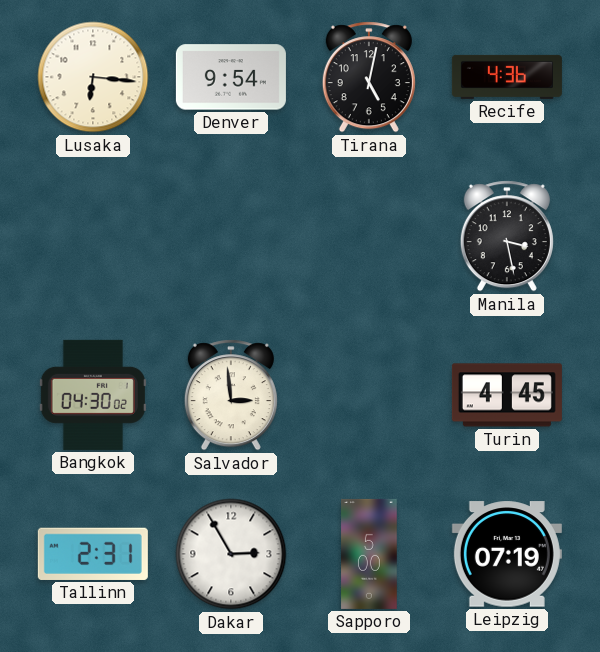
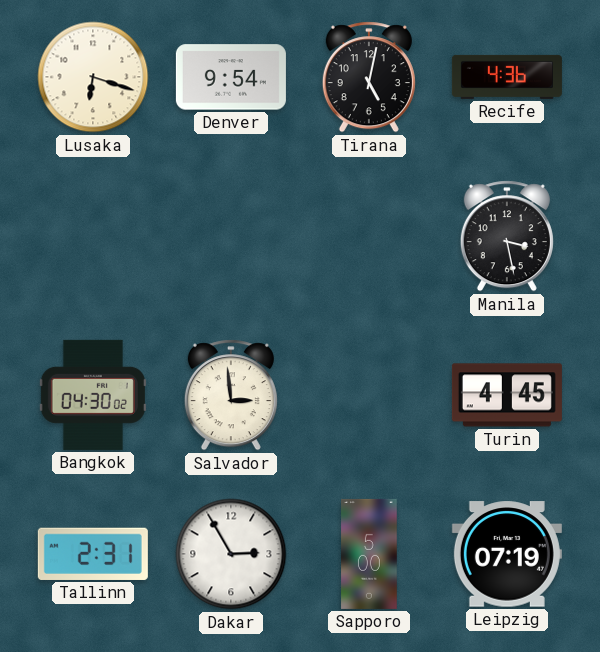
Lusaka: 6:16 -> 6:18 (93, 77)
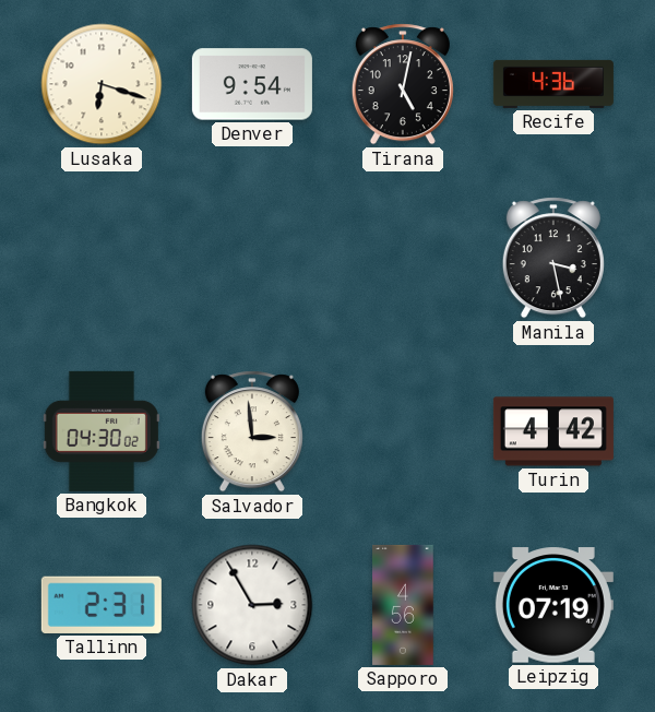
Turin: 4:45 -> 4:42 (553, 431)
Sapporo: 5:00 -> 4:56 (403, 605)
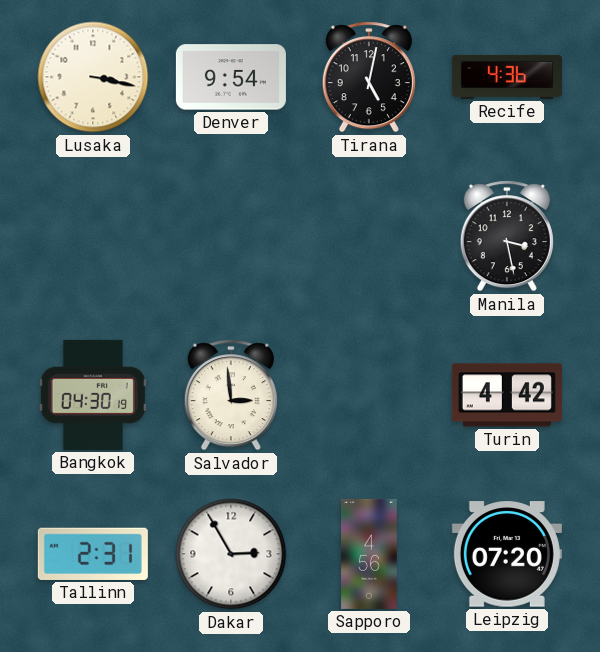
Lusaka: 6:18 -> 3:17 (93, 77)
Bangkok: 04:30:02 -> 04:30:19 (93, 395)
Leipzig: 07:19 -> 07:20 (507, 554)
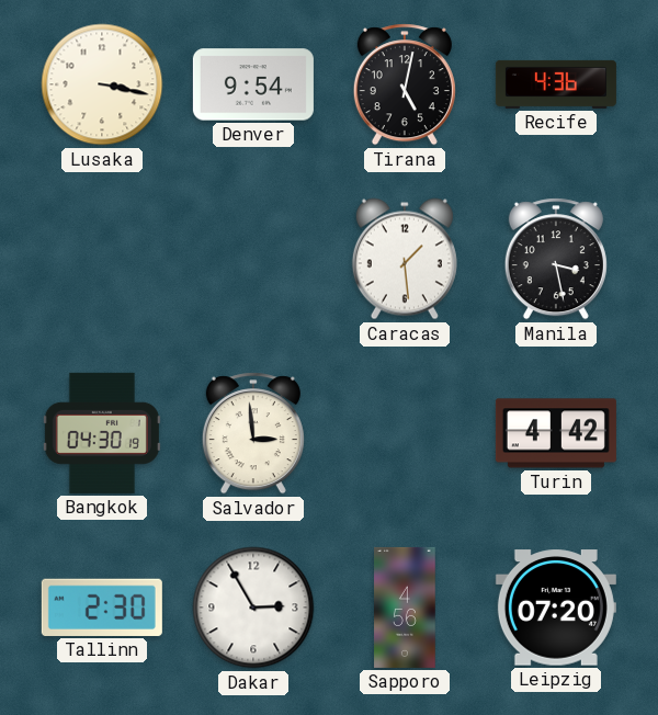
Caracas: none -> 1:29 (405, 259)
Tallinn: 2:31 -> 2:30 (102, 608)
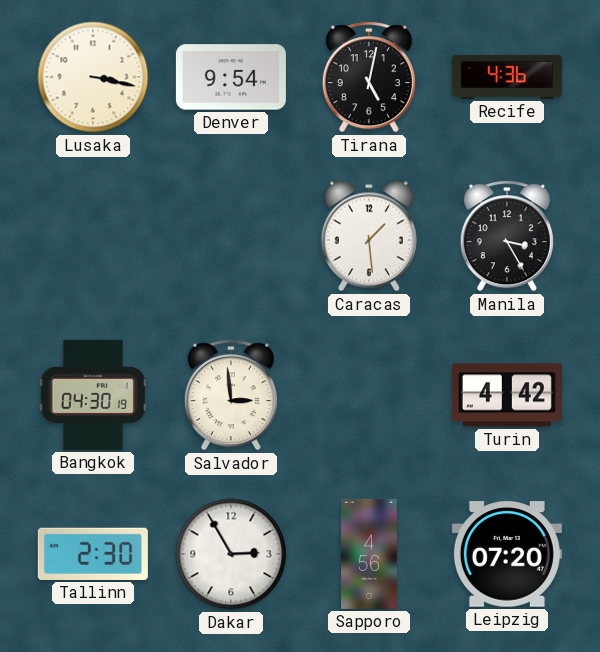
Manila: 3:28 -> 3:25 (507, 236)
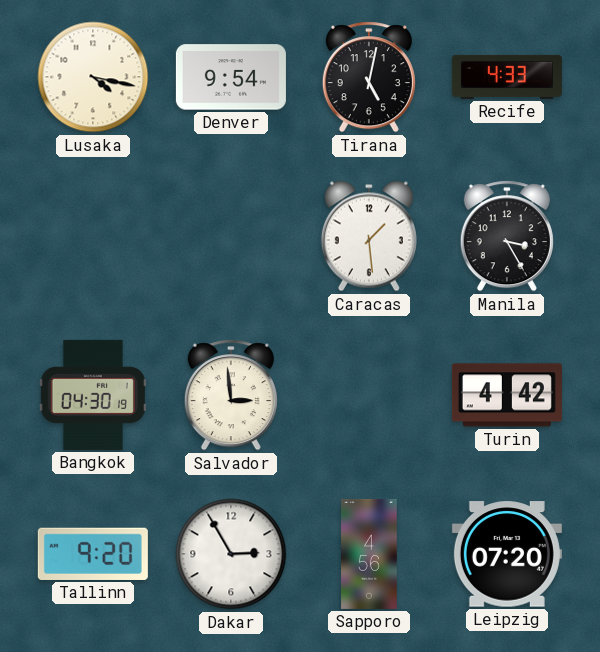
Lusaka: 3:17 -> 4:17 (93, 77)
Recife: 4:36 -> 4:33 (507, 77)
Tallinn: 2:30 -> 9:20 (93, 554)
